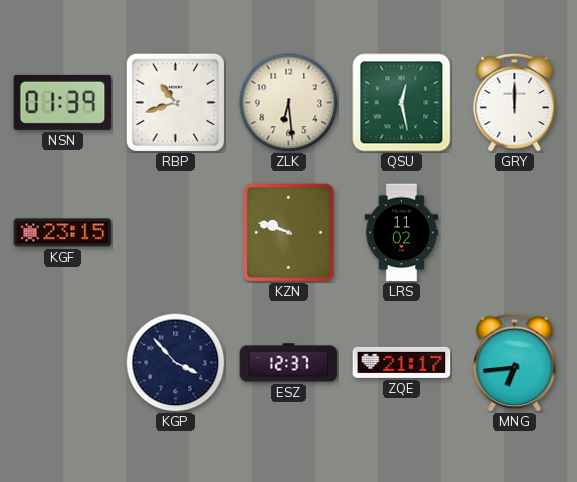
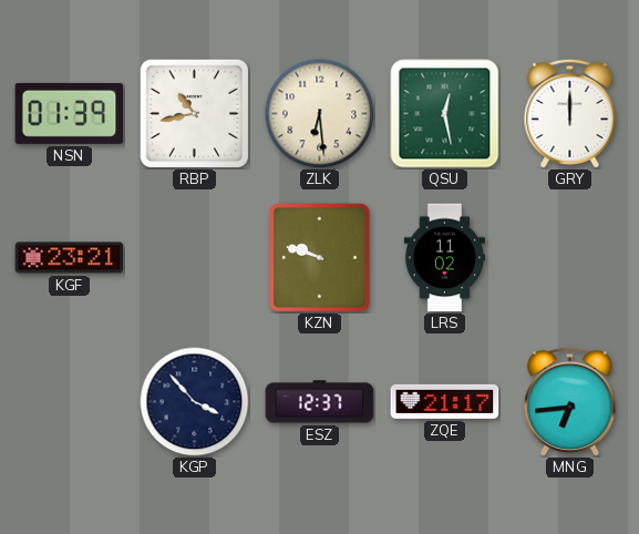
RBP: 10:42 -> 10:43 (194, 113)
KGF: 23:15 -> 23:21 (70, 258)
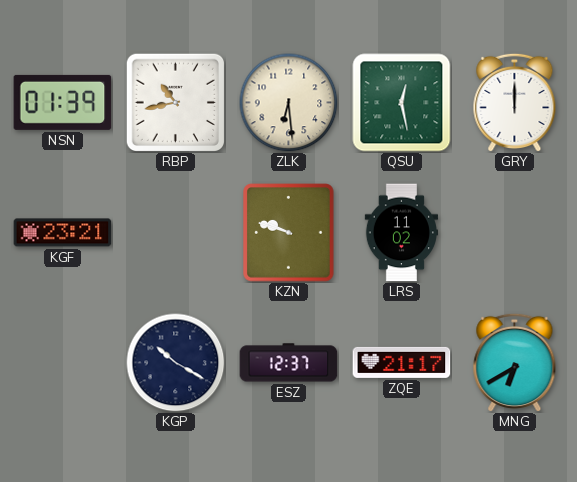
KGP: 3:53 -> 10:20 (176, 363)
MNG: 6:44 -> 6:40 (515, 362)
